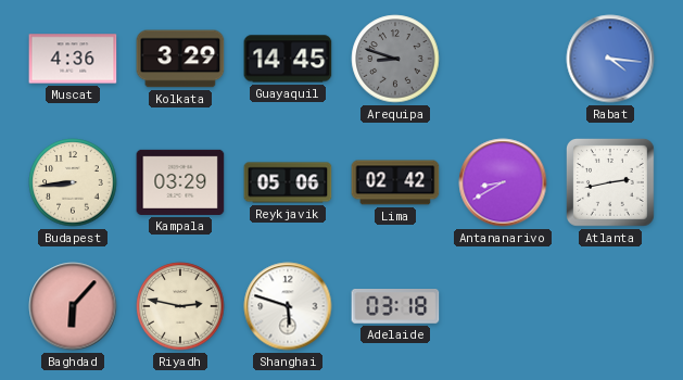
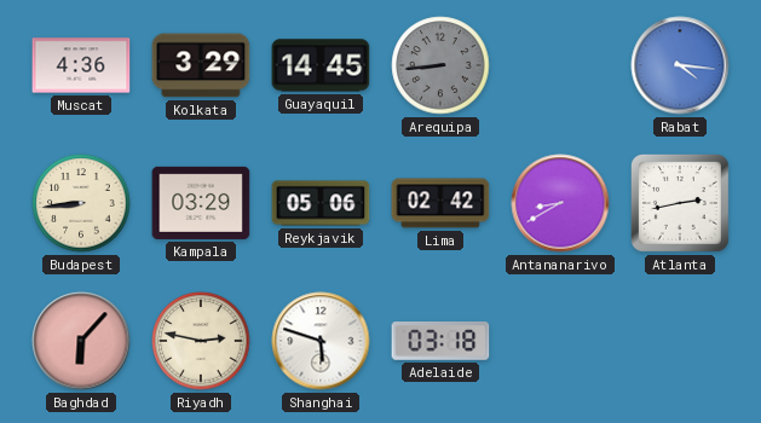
Arequipa: 8:48 -> 8:44 (440, 65)
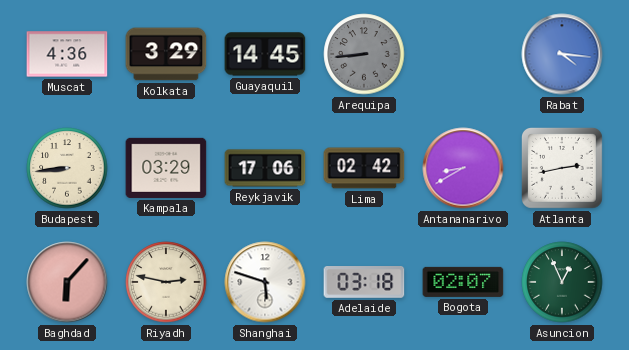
Reykjavik: 05:06 -> 17:06 (265, 168)
Bogota: none -> 02:07 (463, 282)
Asuncion: none -> 12:56 (562, 282)
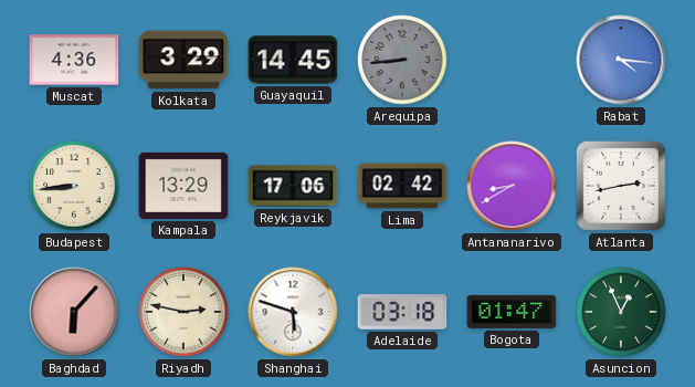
Kampala: 03:29 -> 13:29 (183, 186)
Bogota: 02:07 -> 01:47 (512, 312)
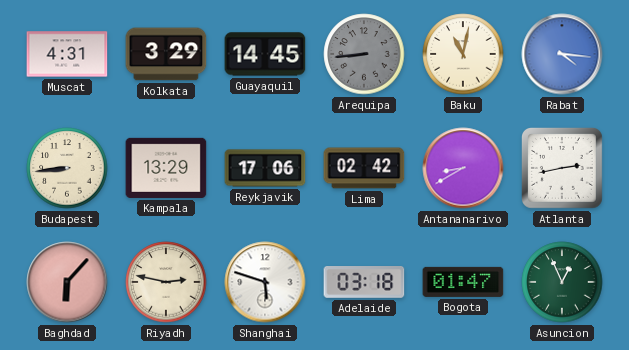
Muscat: 4:36 -> 4:31 (67, 54)
Baku: none -> 11:02 (463, 54)
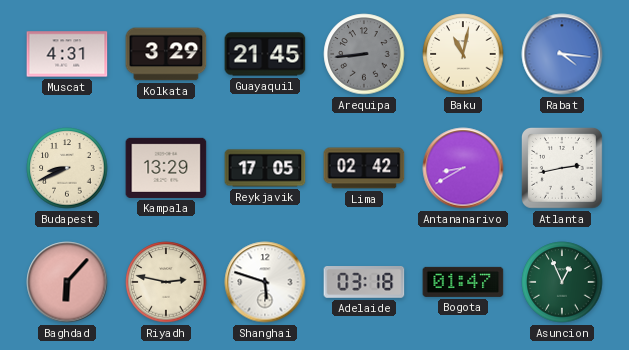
Guayaquil: 14:45 -> 21:45 (265, 54)
Budapest: 8:44 -> 8:41 (67, 168)
Reykjavik: 17:06 -> 17:05 (265, 168)
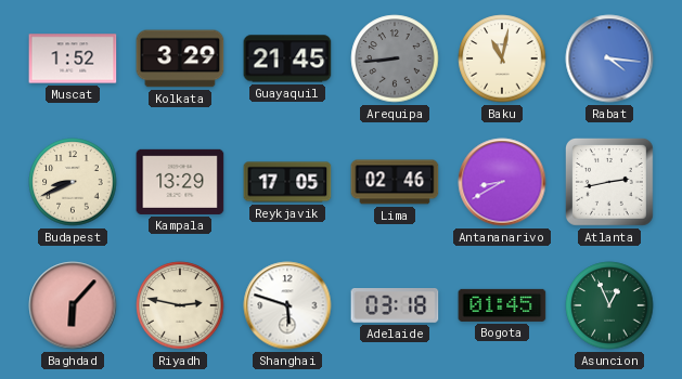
Muscat: 4:31 -> 1:52 (73, 58)
Lima: 02:42 -> 02:46 (395, 182)
Bogota: 01:47 -> 01:45 (502, 305)
